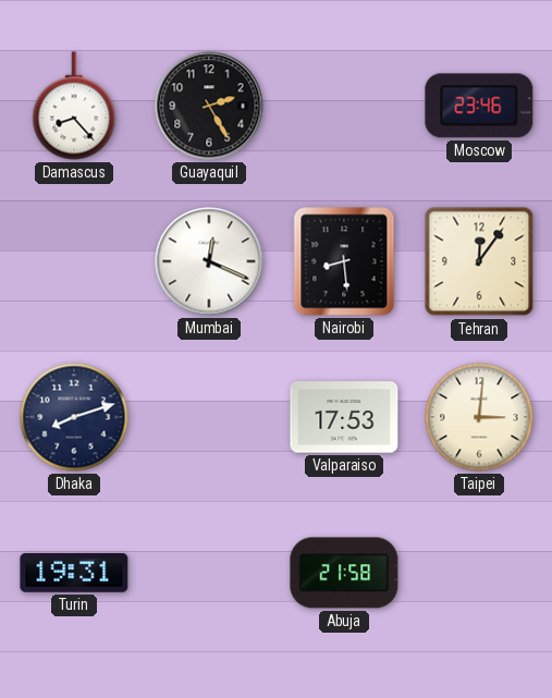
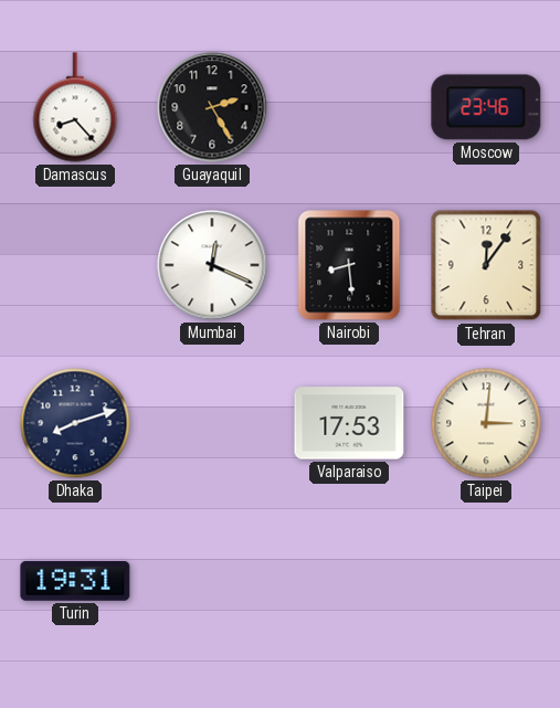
Abuja: 21:58 -> none (344, 573)
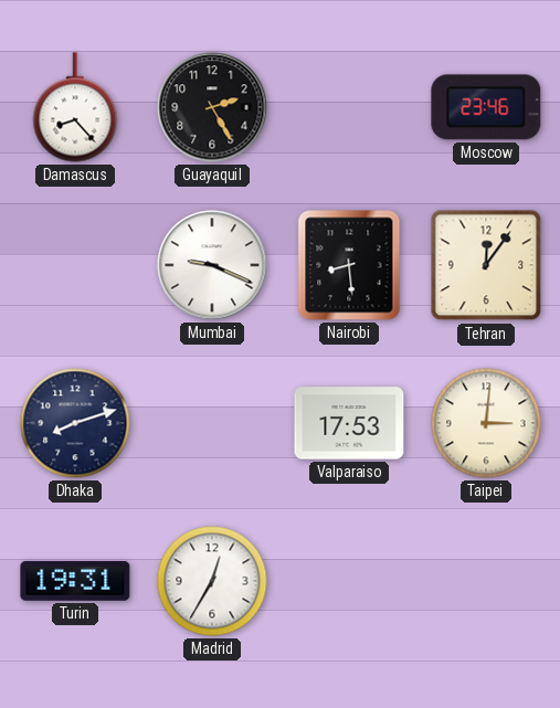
Mumbai: 12:19 -> 9:19 (212, 265)
Madrid: none -> 12:35 (212, 581)
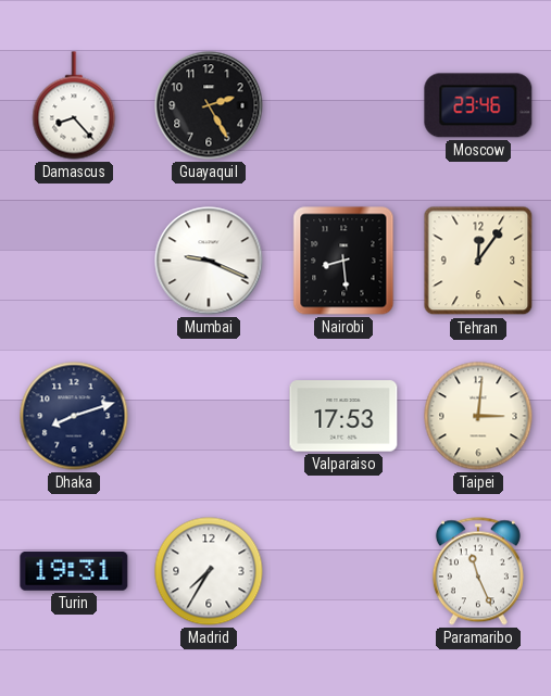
Madrid: 12:35 -> 7:35 (209, 571)
Paramaribo: none -> 11:26 (478, 571)
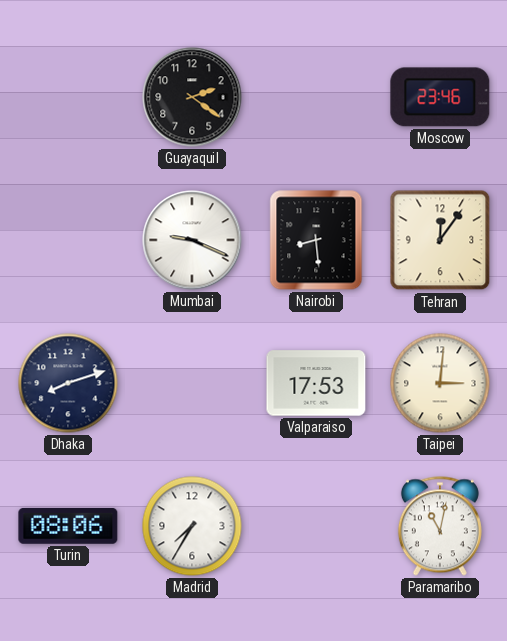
Damascus: 8:23 -> none (74, 105)
Guayaquil: 2:25 -> 2:21 (192, 97)
Turin: 19:31 -> 08:06 (68, 526)
Paramaribo: 11:26 -> 11:02 (440, 526)
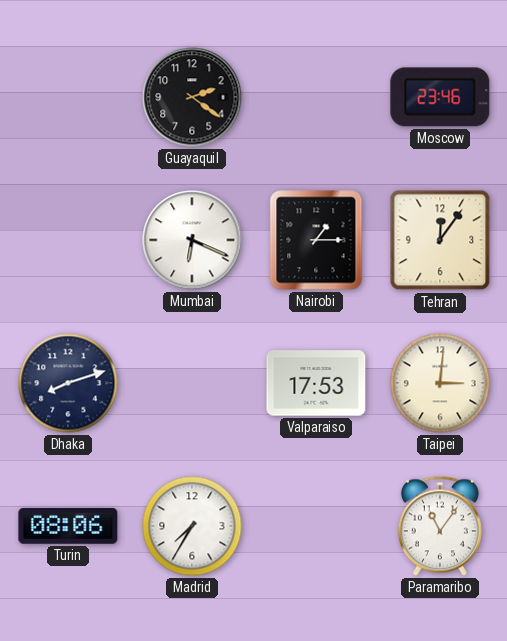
Mumbai: 9:19 -> 6:19 (192, 240)
Nairobi: 8:29 -> 1:15 (316, 240)
Paramaribo: 11:02 -> 11:06 (440, 526)
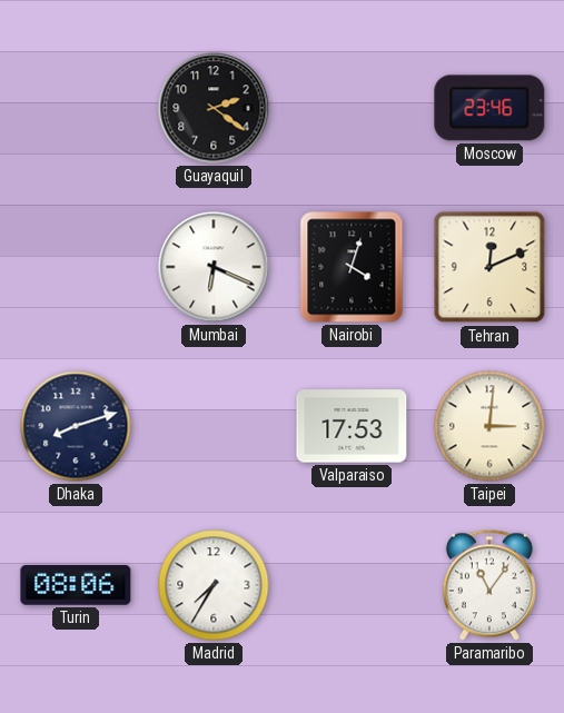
Nairobi: 1:15 -> 4:03 (352, 267)
Tehran: 12:06 -> 12:11 (489, 267)
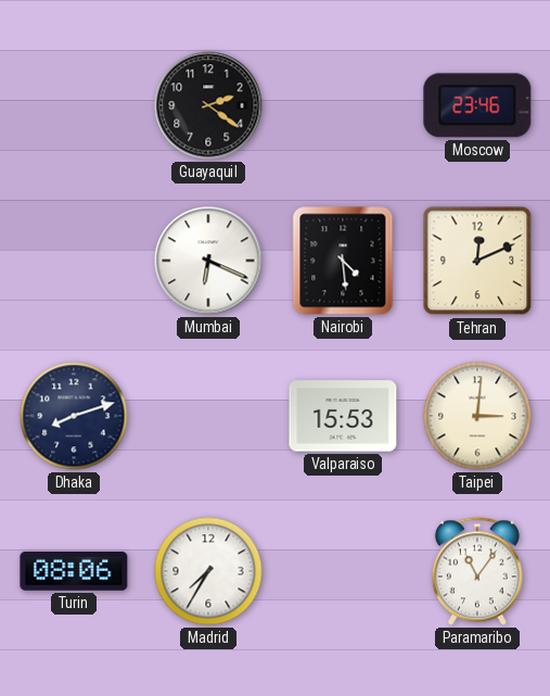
Nairobi: 4:03 -> 4:29 (343, 261)
Valparaiso: 17:53 -> 15:53 (343, 416)
